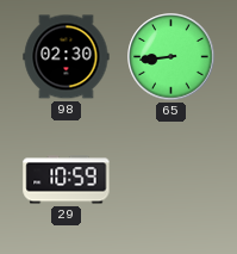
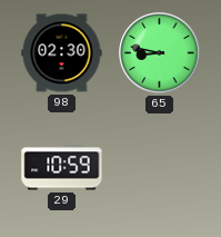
65: 8:44 -> 8:47 (160, 53)
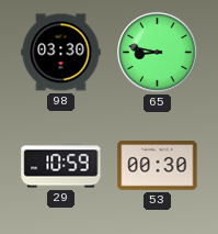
98: 02:30 -> 03:30 (61, 53)
53: none -> 00:30 (158, 166)
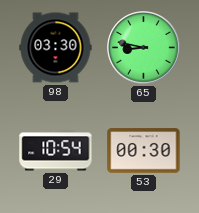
29: 10:59 -> 10:54 (56, 151)
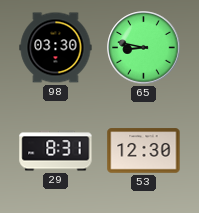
29: 10:54 -> 8:31 (56, 151)
53: 00:30 -> 12:30 (144, 151)
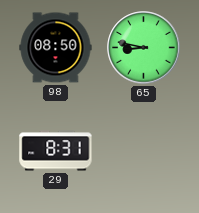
98: 03:30 -> 08:50 (56, 48)
53: 12:30 -> none (144, 151)
